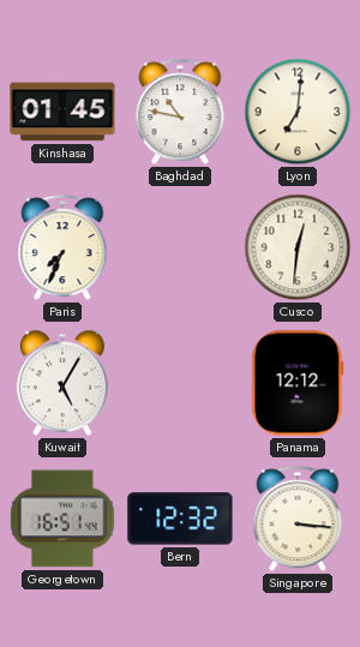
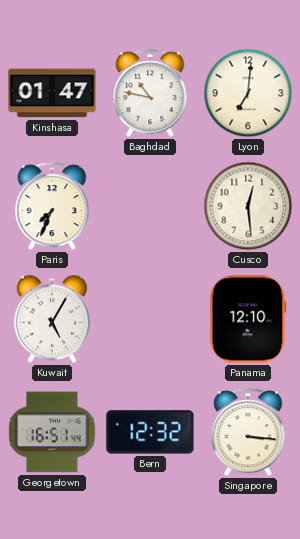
Kinshasa: 01:45 -> 01:47 (52, 93)
Cusco: 12:31 -> 12:29 (248, 206)
Panama: 12:12 -> 12:10 (248, 319)
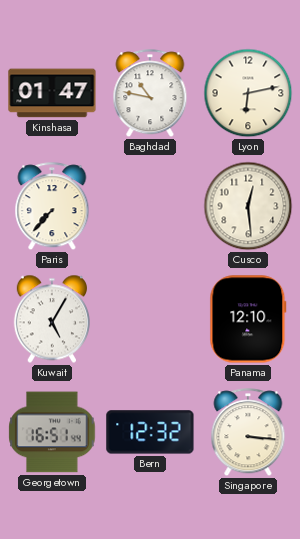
Lyon: 7:01 -> 6:13 (248, 93)
Paris: 7:34 -> 7:37 (52, 207)
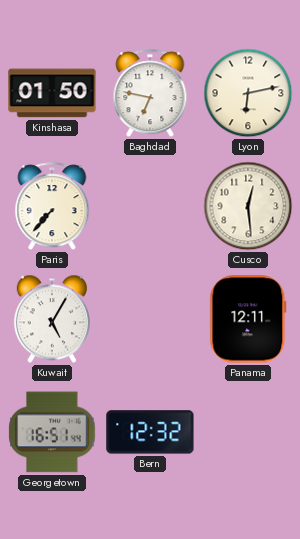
Kinshasa: 01:47 -> 01:50 (52, 93)
Baghdad: 10:47 -> 6:47 (150, 94)
Panama: 12:10 -> 12:11 (248, 319)
Singapore: 3:16 -> none (248, 433)
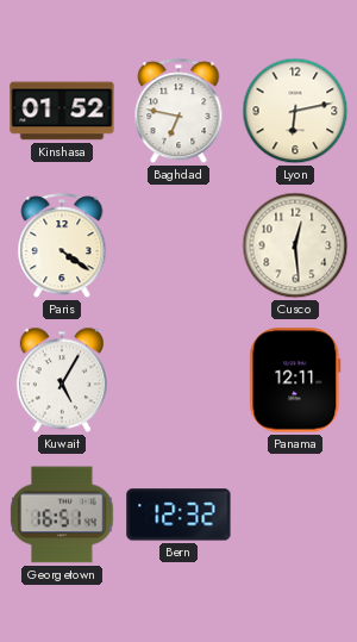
Kinshasa: 01:50 -> 01:52 (62, 111)
Paris: 7:37 -> 4:21 (62, 247)
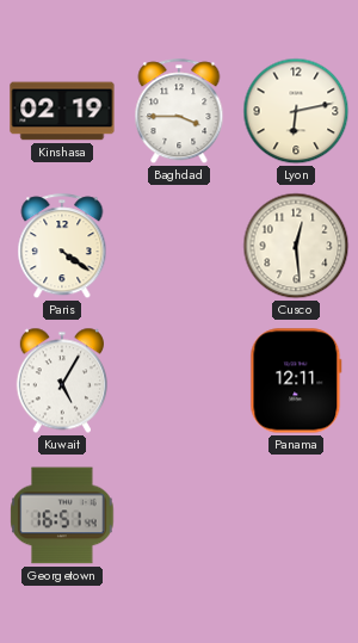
Kinshasa: 01:52 -> 02:19 (62, 111)
Baghdad: 6:47 -> 3:45 (179, 112)
Bern: 12:32 -> none (178, 515)
